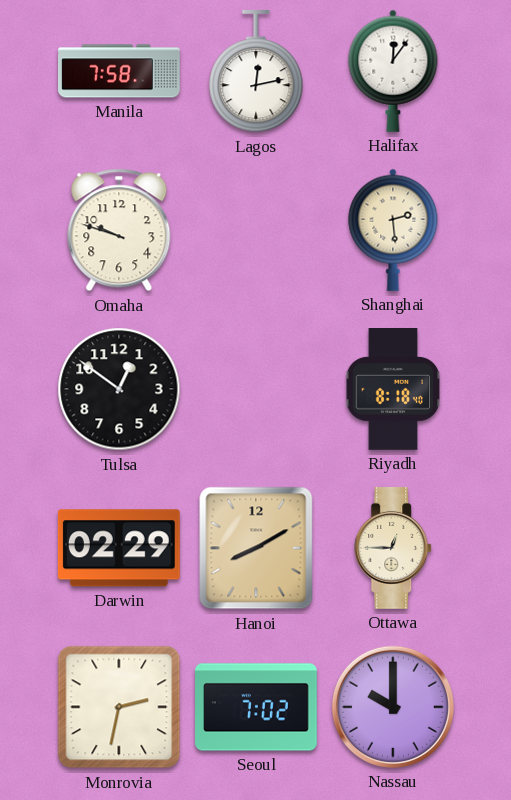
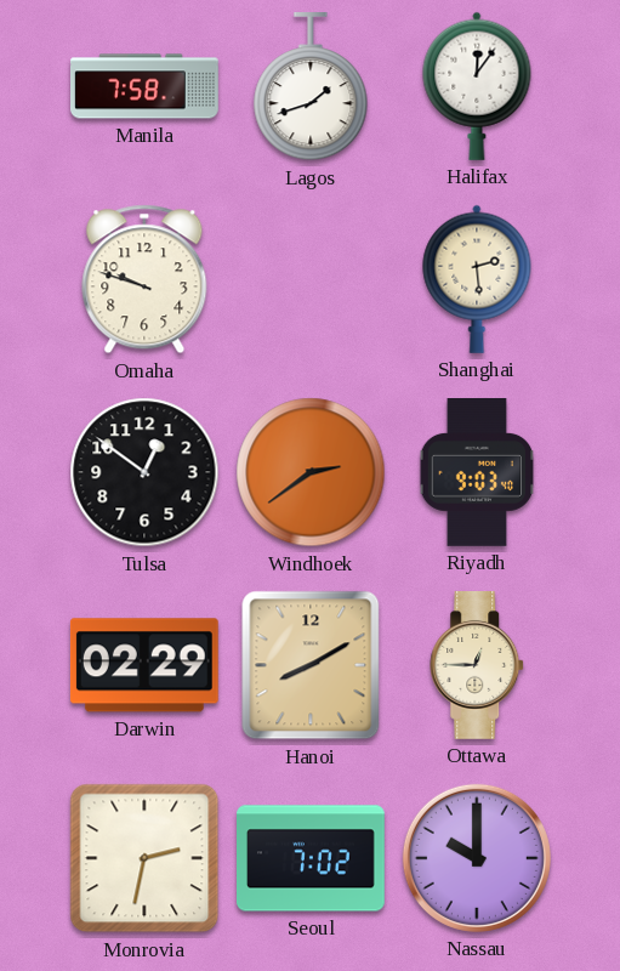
Lagos: 12:13 -> 1:42 (311, 86)
Windhoek: none -> 2:39 (311, 472)
Riyadh: 8:18 -> 9:03 (477, 473)
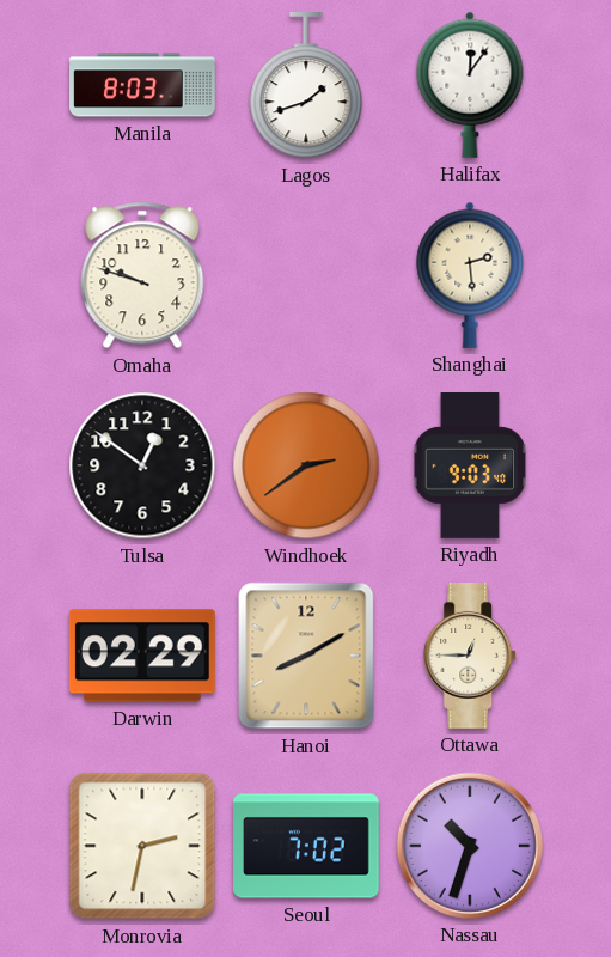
Manila: 7:58 -> 8:03 (142, 85)
Nassau: 10:00 -> 10:33 (470, 846)
